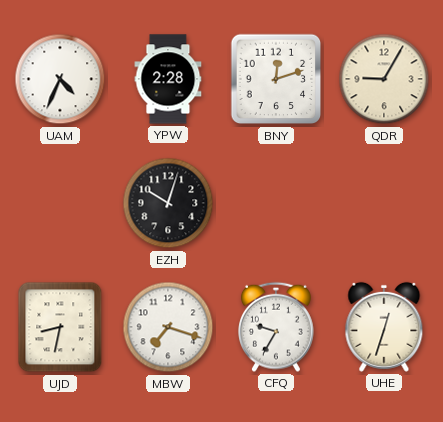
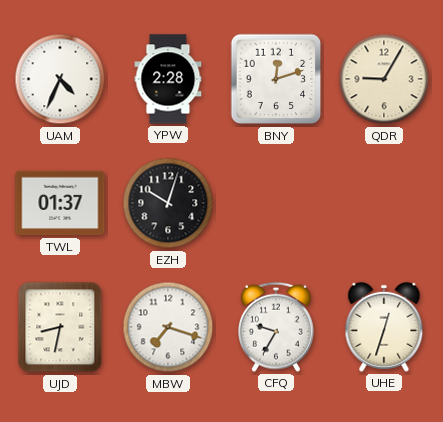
TWL: none -> 01:37 (60, 203)
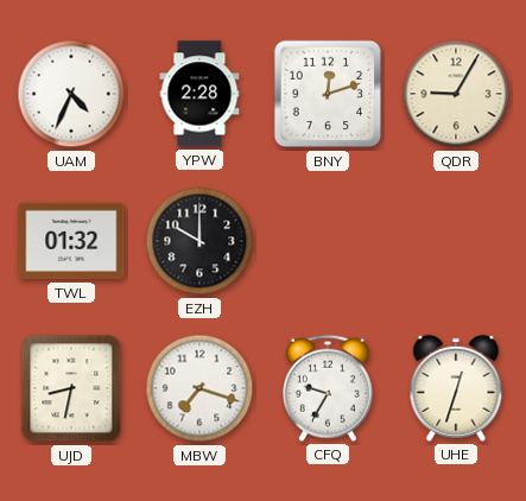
TWL: 01:37 -> 01:32 (71, 241)
EZH: 10:03 -> 10:00 (199, 241)
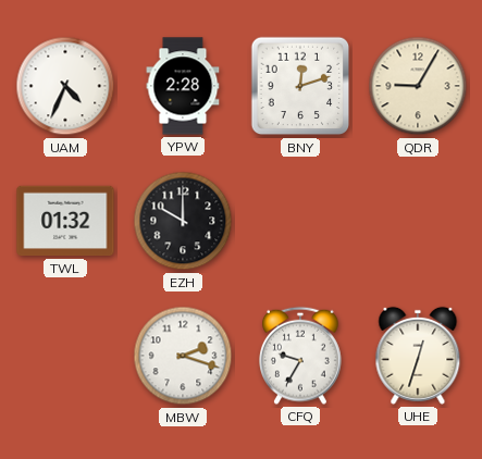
UJD: 8:32 -> none (71, 388)
MBW: 7:18 -> 2:18 (183, 356)
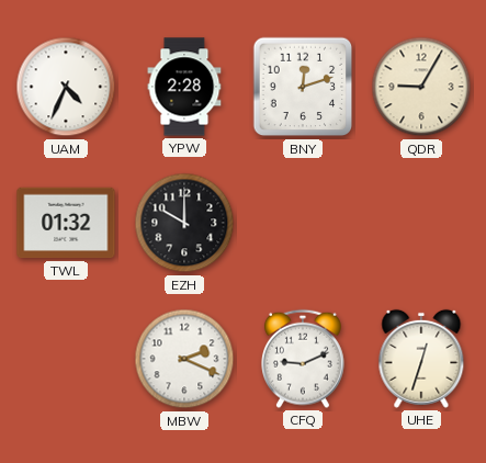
MBW: 2:18 -> 2:19 (184, 359)
CFQ: 9:35 -> 9:11 (304, 359)
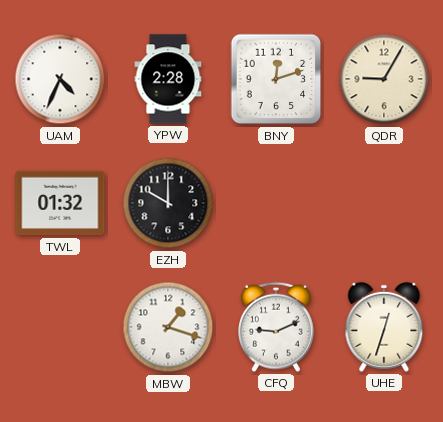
MBW: 2:19 -> 1:18 (168, 327)
